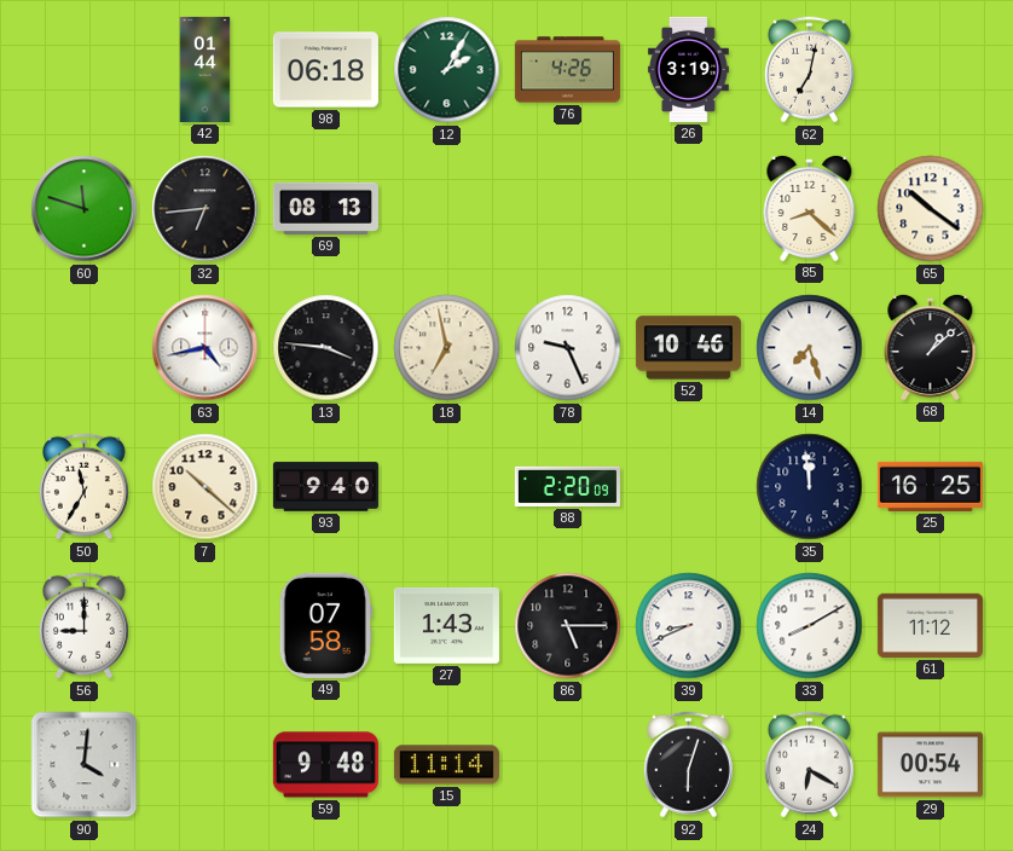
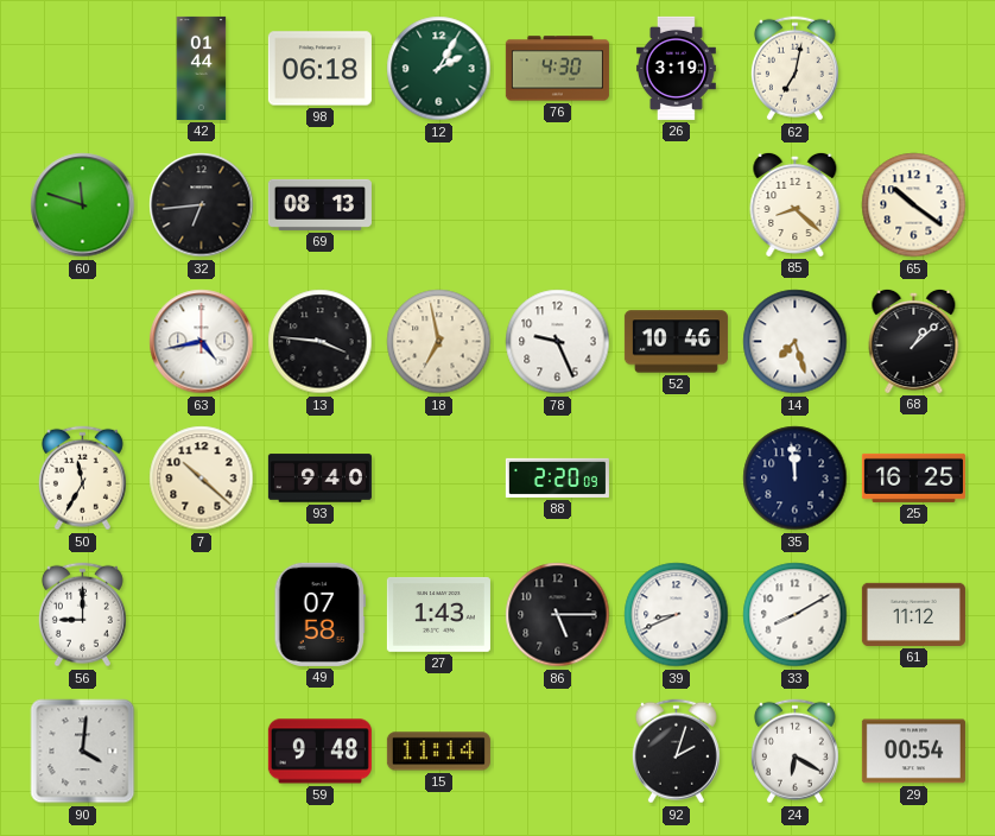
76: 4:26 -> 4:30 (557, 69)
92: 6:03 -> 2:03 (676, 752)
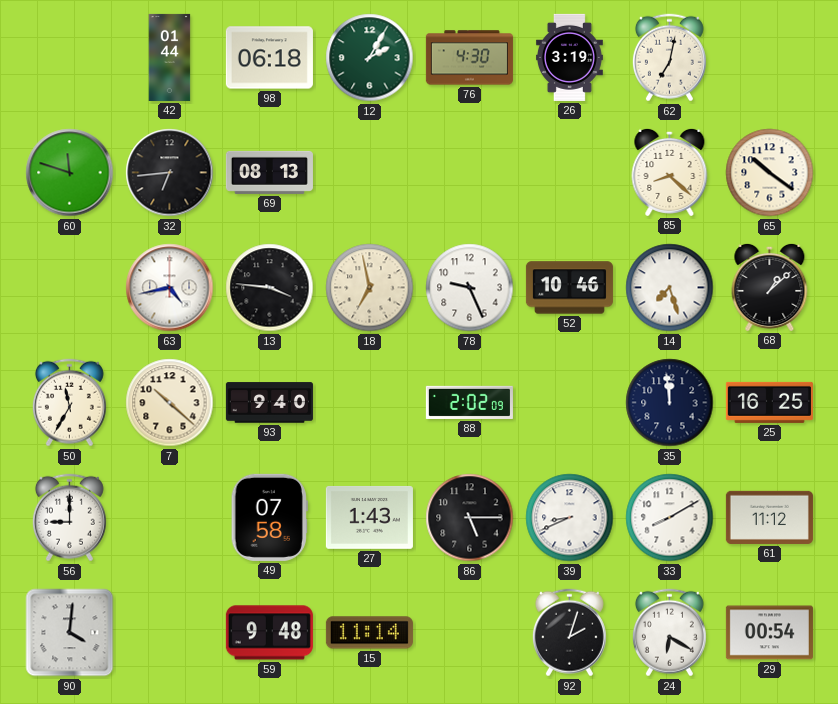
88: 2:20 -> 2:02 (469, 402)
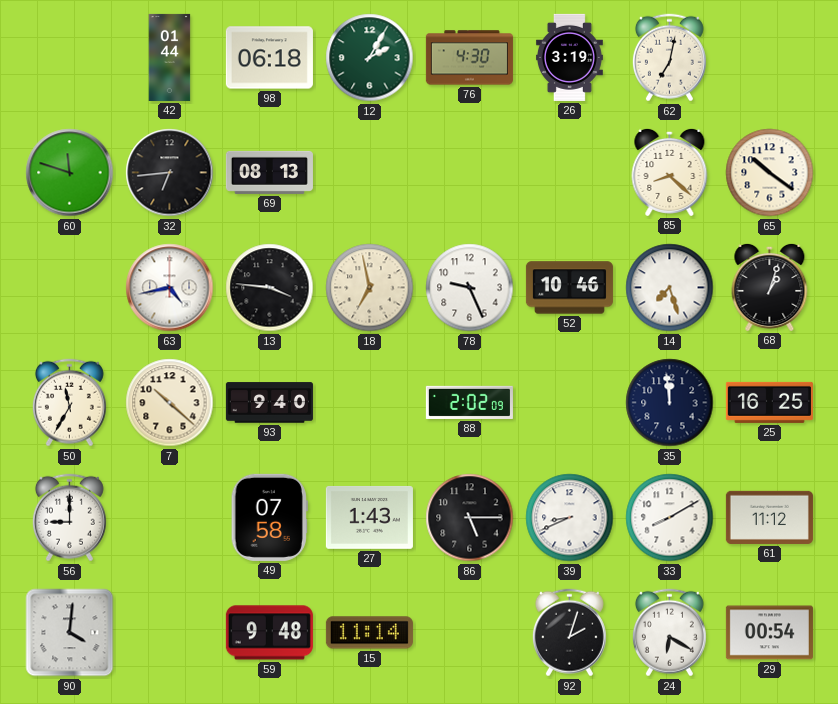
68: 1:08 -> 1:03 (770, 287)
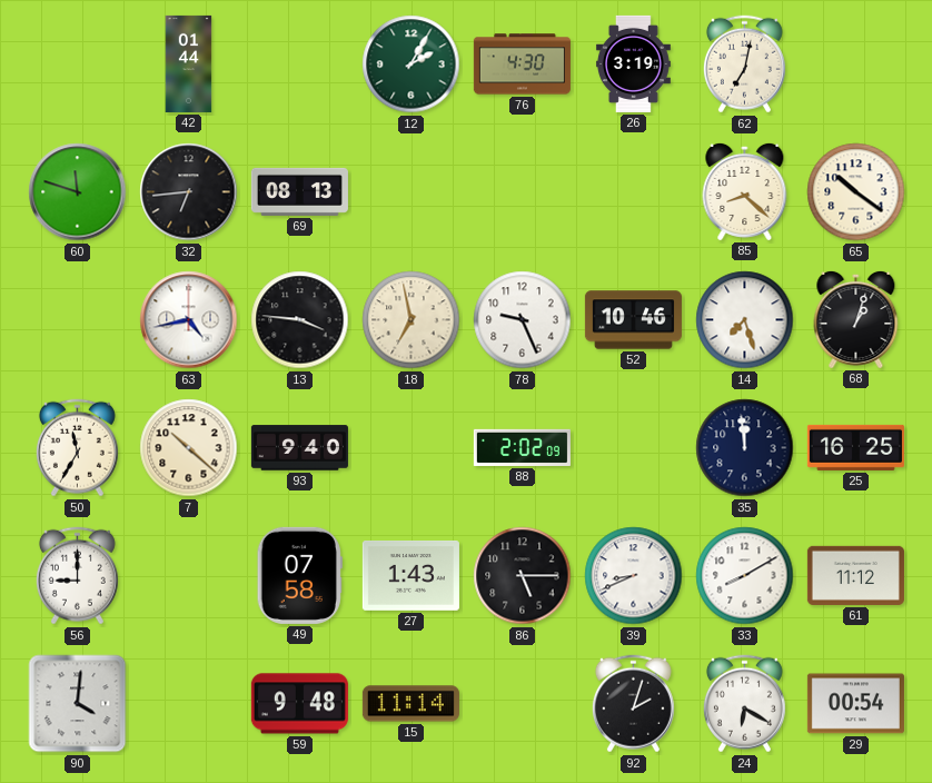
98: 06:18 -> none (269, 58)
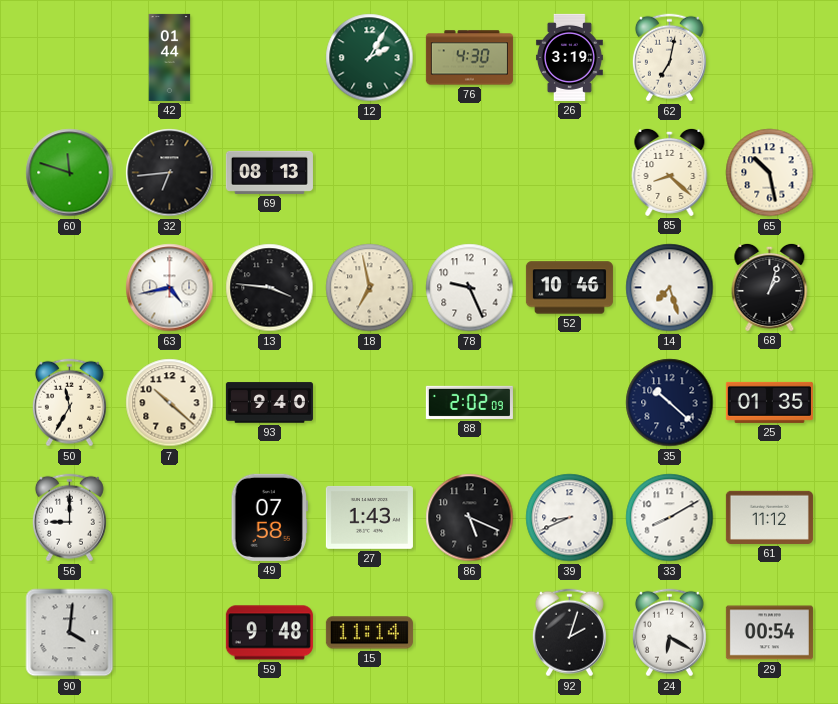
65: 10:21 -> 10:28 (770, 173)
35: 11:59 -> 10:22 (670, 403)
25: 16:25 -> 01:35 (769, 402)
86: 5:15 -> 5:19 (470, 518)
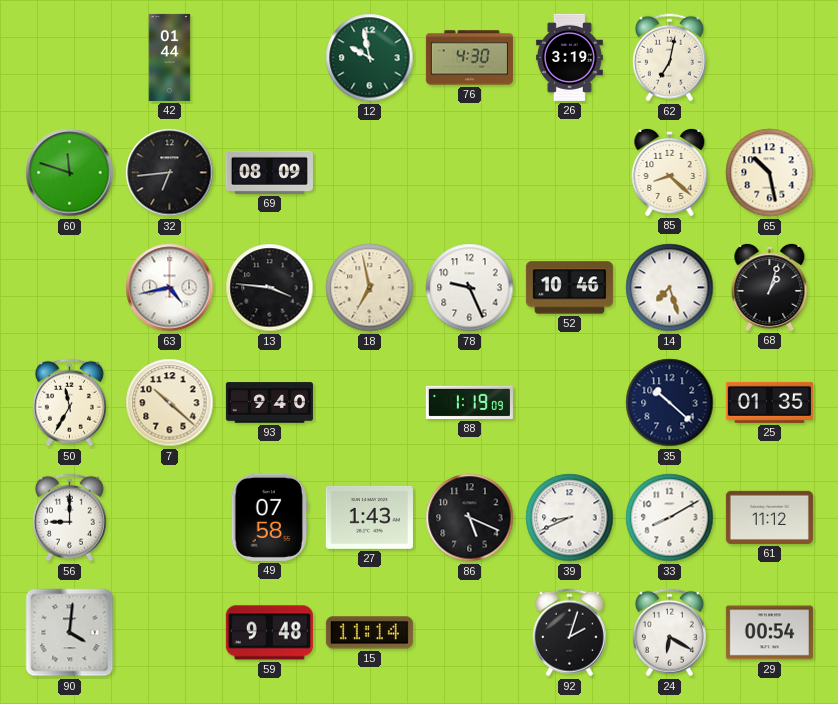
12: 2:05 -> 9:58 (370, 58)
69: 08:13 -> 08:09 (269, 172)
88: 2:02 -> 1:19 (469, 402)
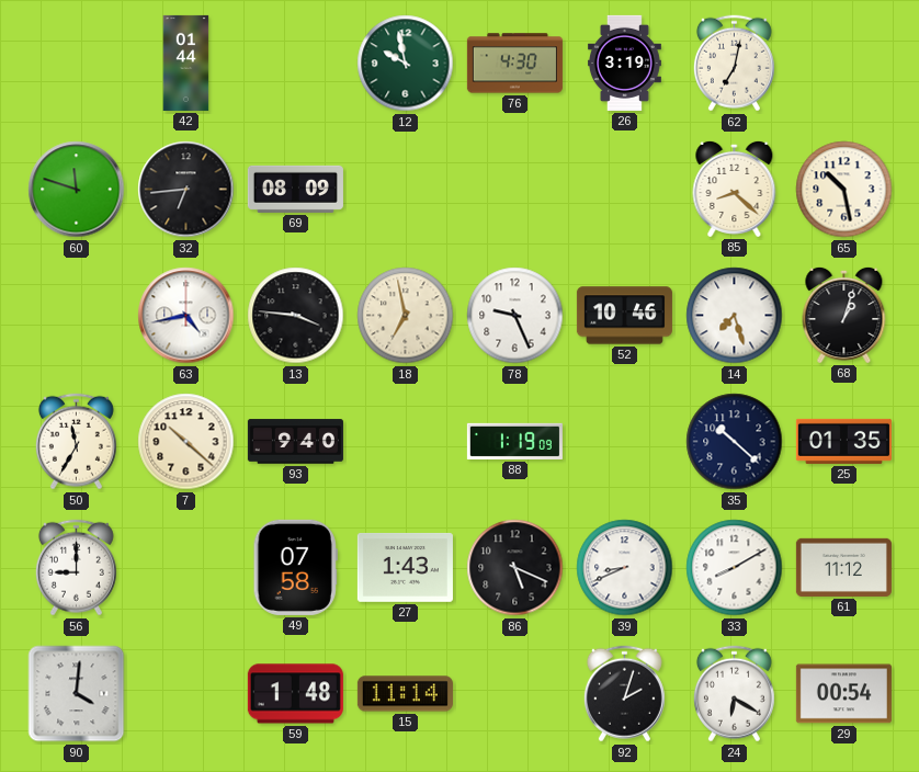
59: 9:48 -> 1:48 (295, 694)
